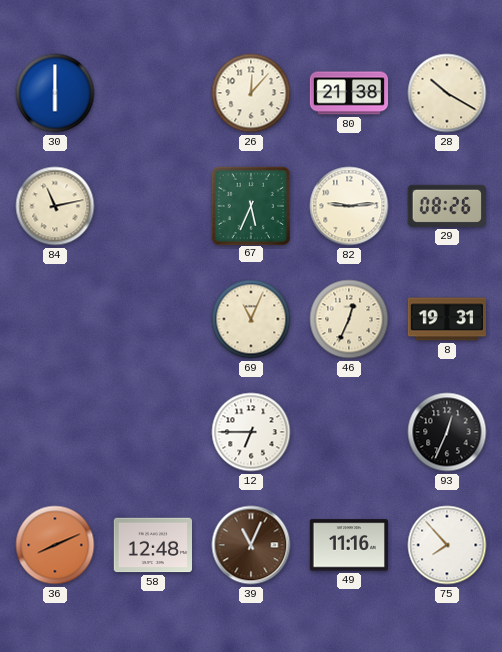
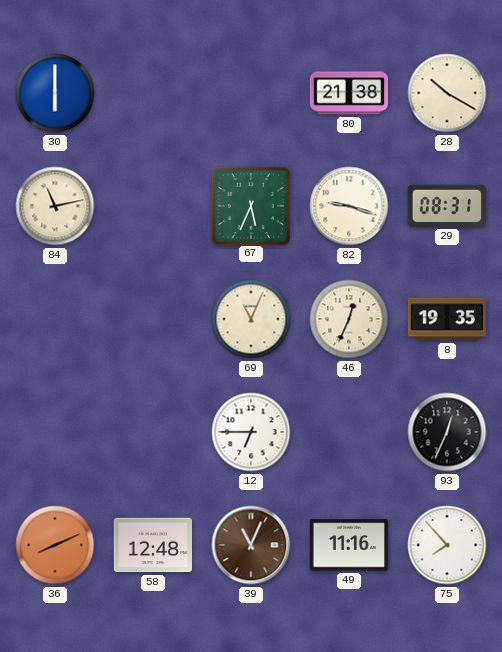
26: 12:07 -> none (251, 93)
82: 9:14 -> 9:18 (349, 206)
29: 08:26 -> 08:31 (447, 206)
8: 19:31 -> 19:35 (446, 319)
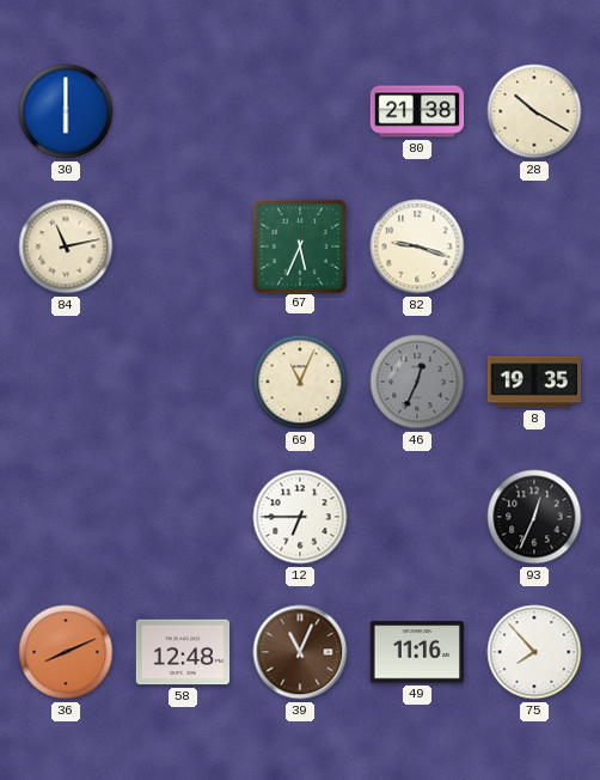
29: 08:31 -> none (447, 206)
46 dial: cream -> grey (417, 382)
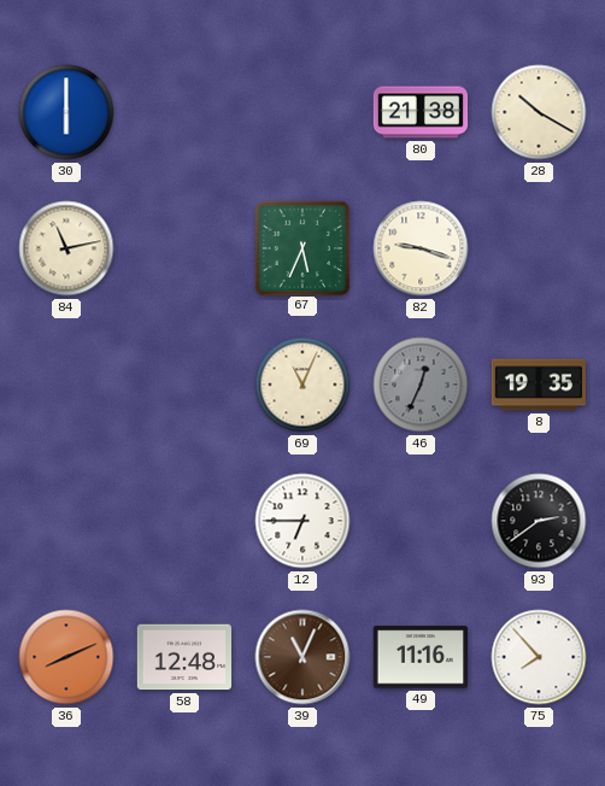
93: 12:34 -> 2:39 (539, 521)
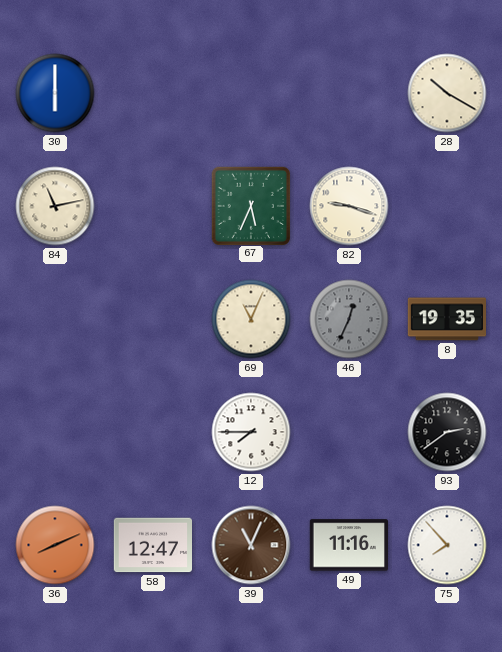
80: 21:38 -> none (421, 112)
12: 6:45 -> 7:45 (251, 432)
58: 12:48 -> 12:47 (152, 545)
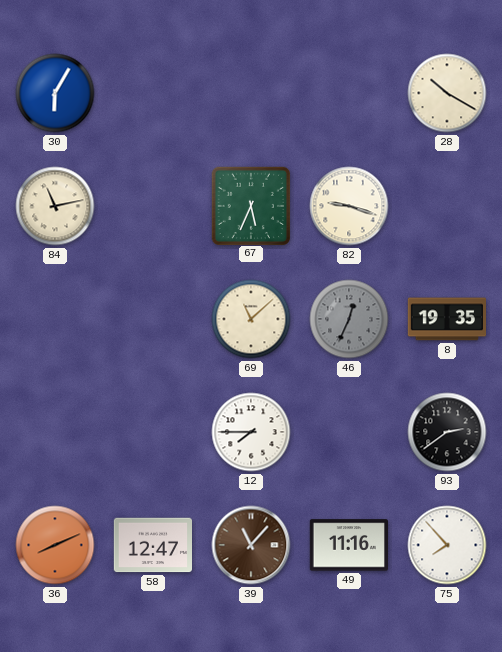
30: 6:00 -> 6:05 (55, 93)
69: 11:04 -> 11:08 (251, 319)
39: 11:04 -> 11:07 (251, 545)
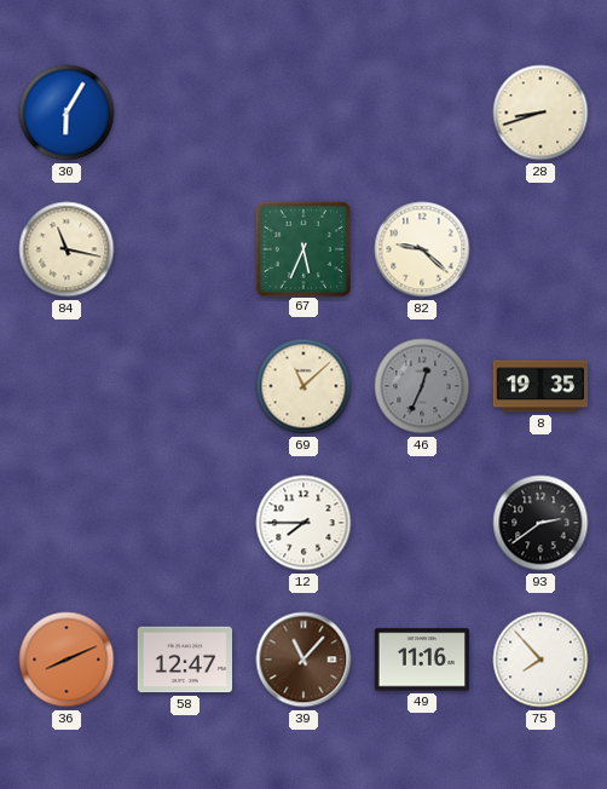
28: 10:20 -> 8:42 (540, 113)
84: 11:13 -> 11:17 (67, 249)
82: 9:18 -> 9:22 (422, 249)
